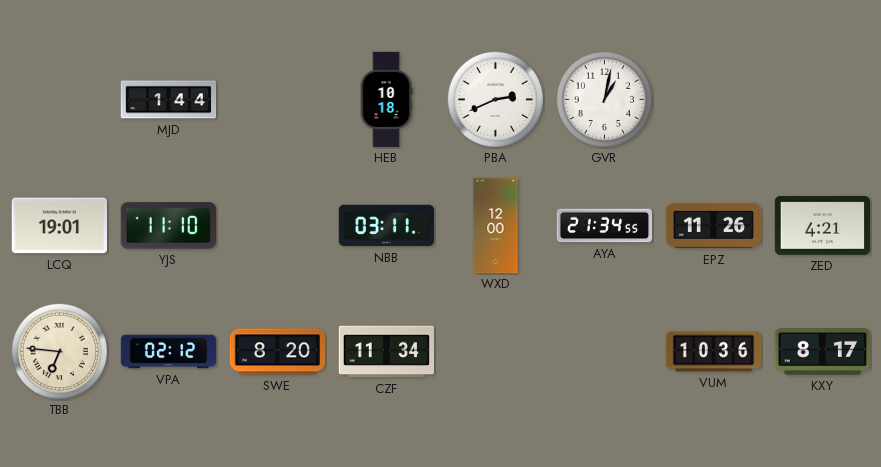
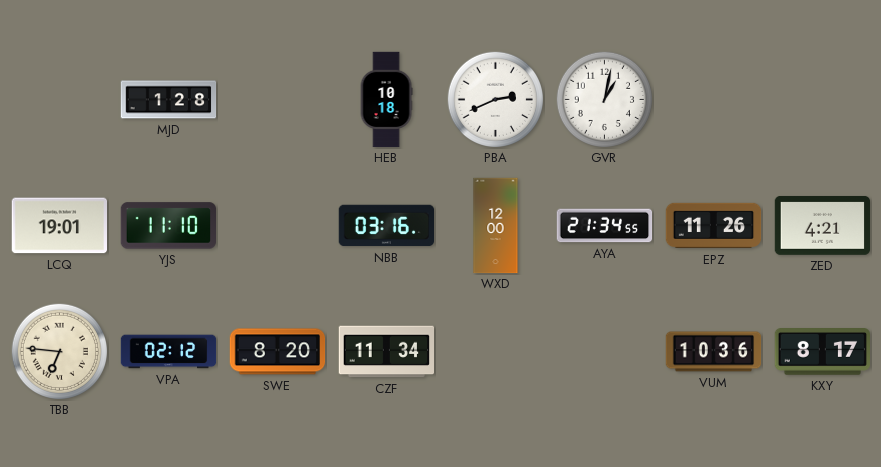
MJD: 1:44 -> 1:28 (169, 100)
NBB: 03:11 -> 03:16 (387, 226)
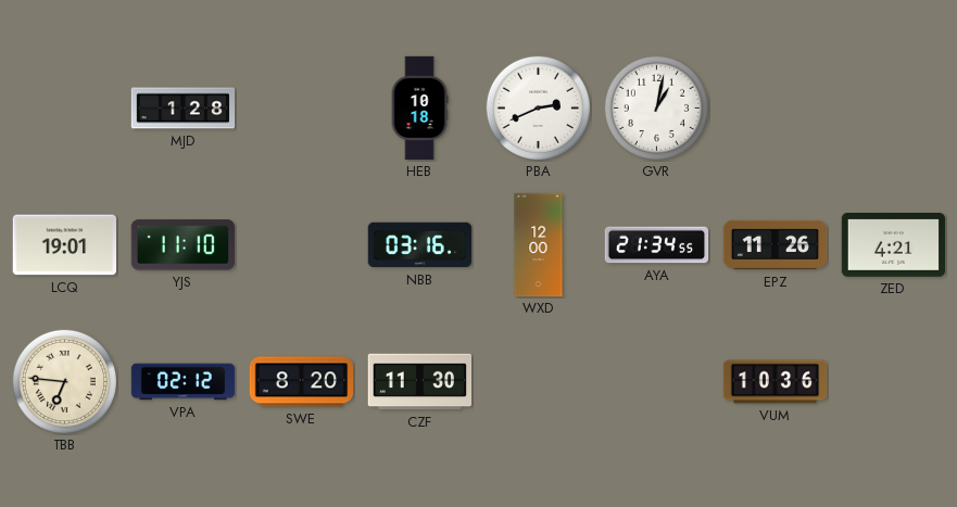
CZF: 11:34 -> 11:30 (420, 382)
KXY: 8:17 -> none (822, 352)
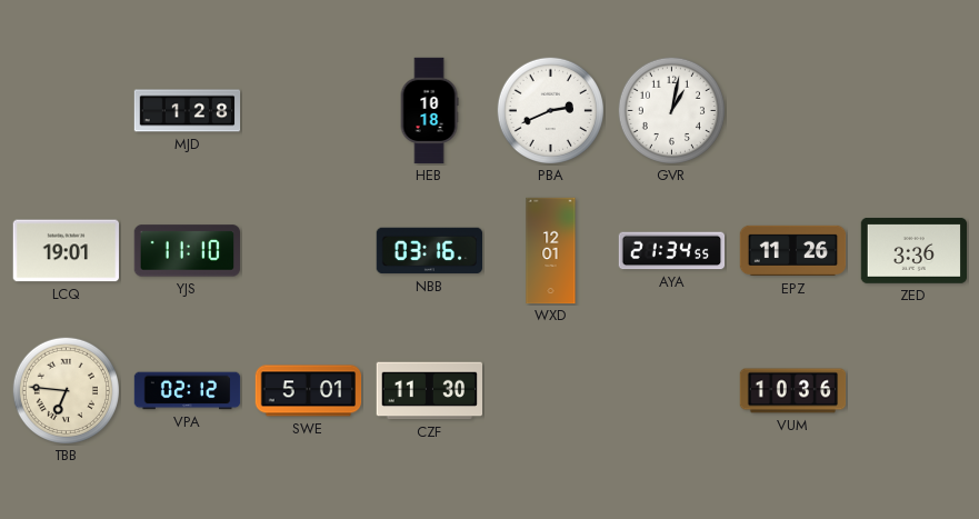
WXD: 12:00 -> 12:01 (551, 251)
ZED: 4:21 -> 3:36 (915, 251)
SWE: 8:20 -> 5:01 (309, 391)
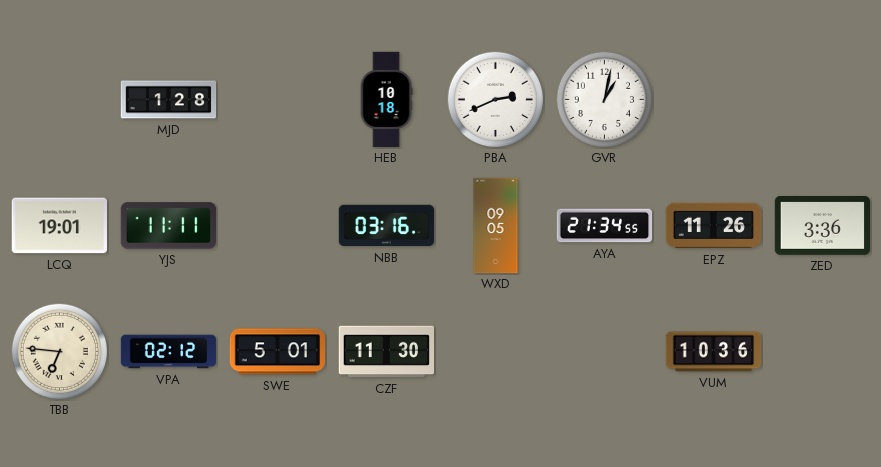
YJS: 11:10 -> 11:11 (169, 226)
WXD: 12:01 -> 09:05 (496, 226)
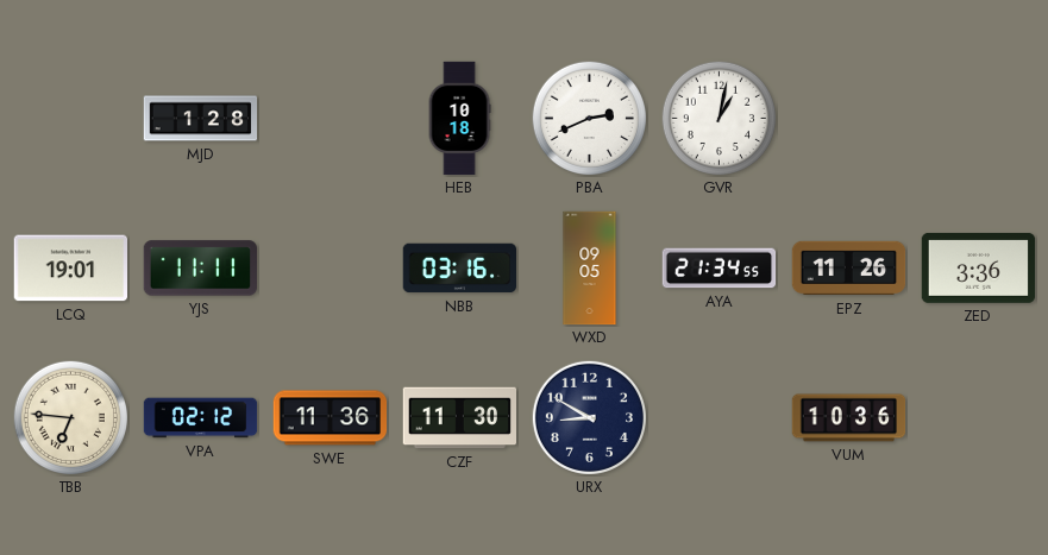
SWE: 5:01 -> 11:36 (331, 418)
URX: none -> 8:50 (589, 417)
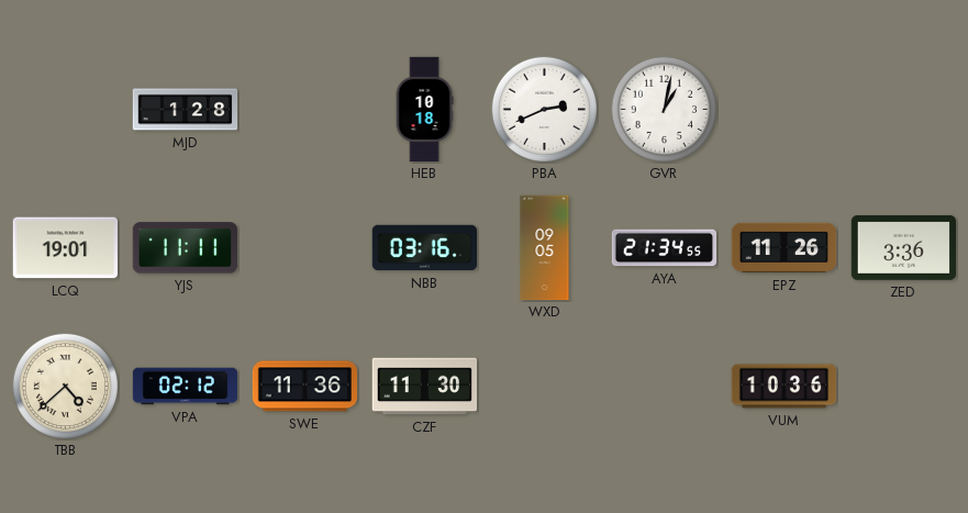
TBB: 6:46 -> 4:38 (65, 386)
URX: 8:50 -> none (589, 417)
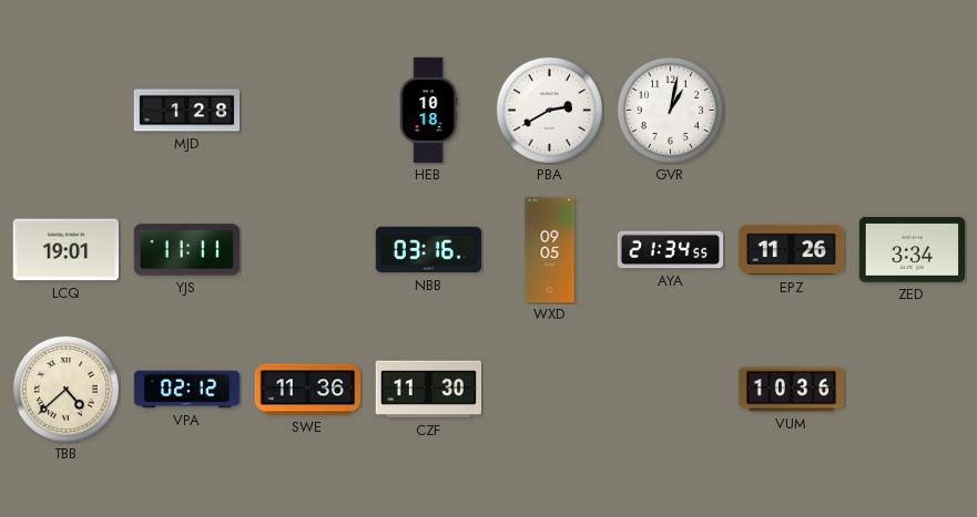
PBA: 2:41 -> 2:40 (549, 110)
ZED: 3:36 -> 3:34 (913, 250)
